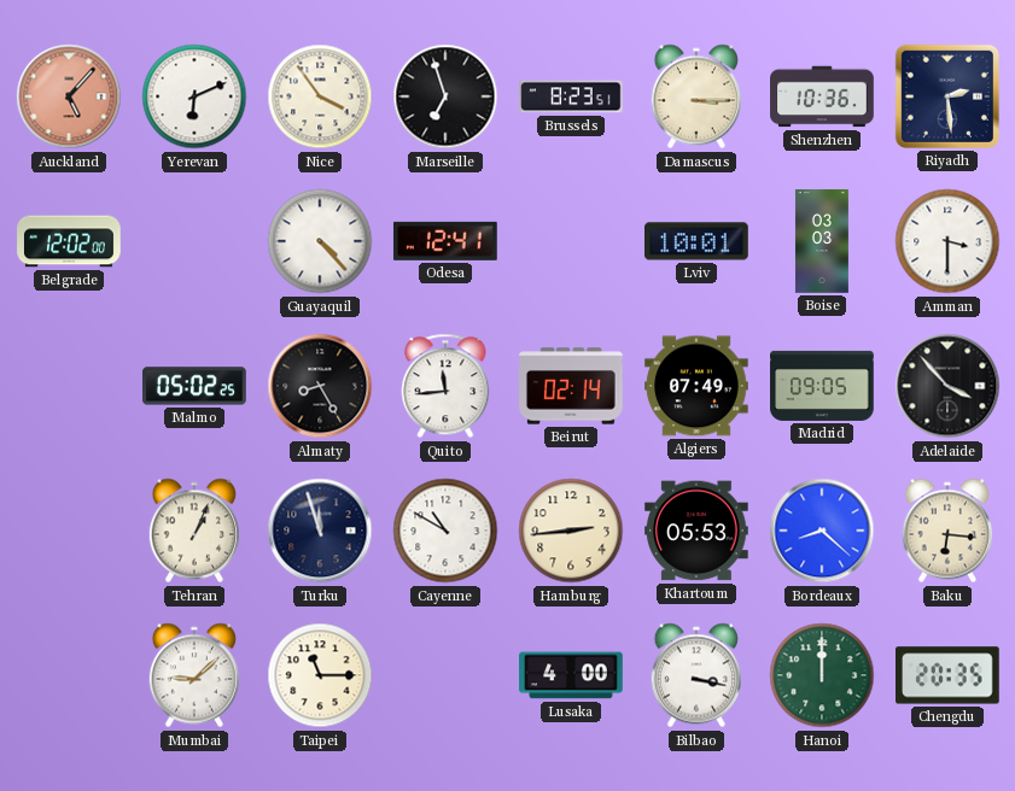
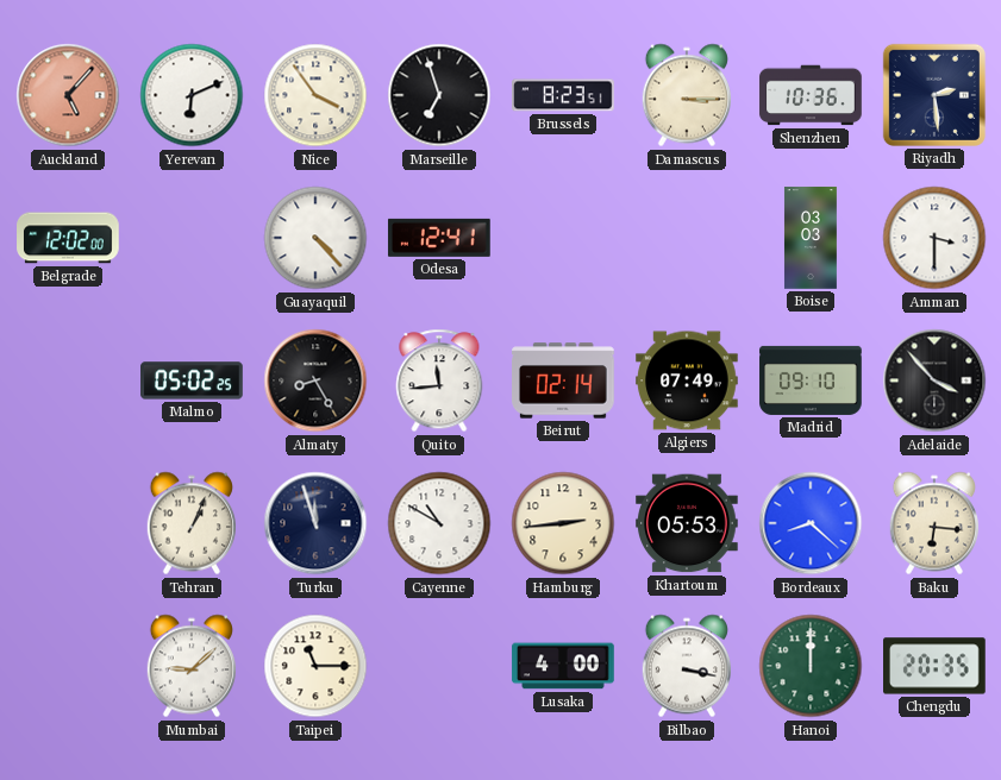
Lviv: 10:01 -> none (698, 241)
Madrid: 09:05 -> 09:10 (811, 380)
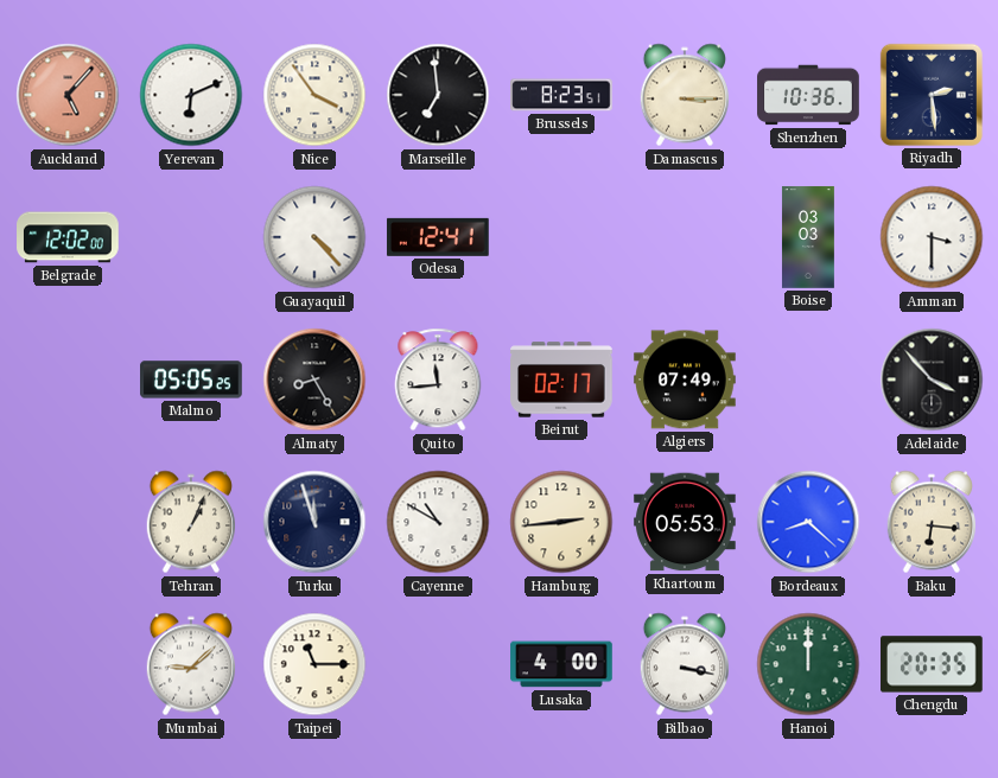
Marseille: 6:57 -> 6:59 (438, 95)
Malmo: 05:02 -> 05:05 (191, 380)
Beirut: 02:14 -> 02:17 (561, 380)
Madrid: 09:10 -> none (811, 380)
